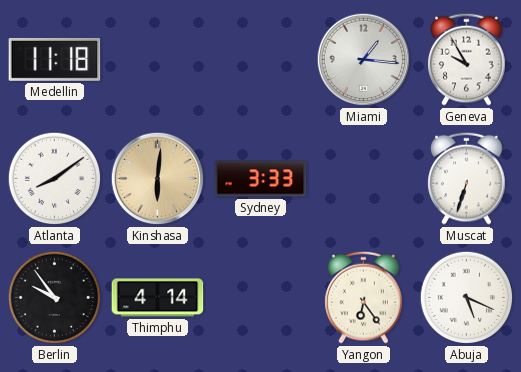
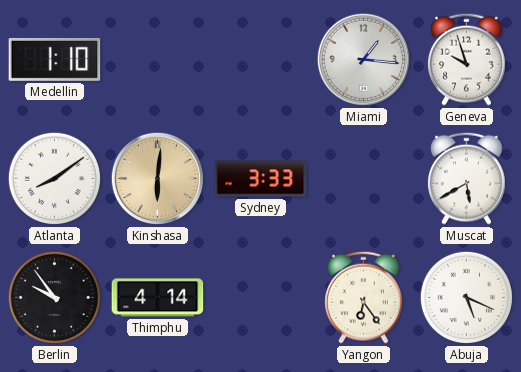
Medellin: 11:18 -> 1:10 (55, 59)
Geneva: 9:55 -> 9:57 (467, 59)
Muscat: 6:33 -> 5:40 (467, 178)
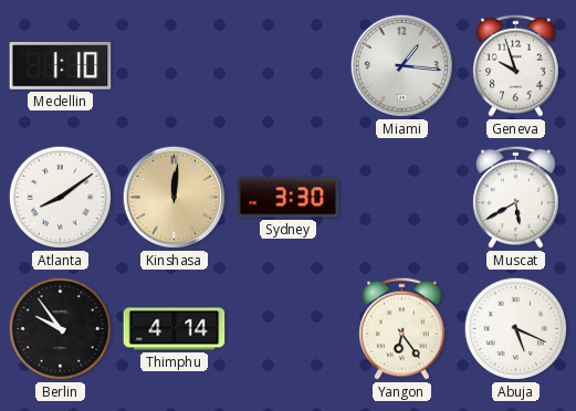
Kinshasa: 6:01 -> 12:01 (175, 198)
Sydney: 3:33 -> 3:30 (289, 198)
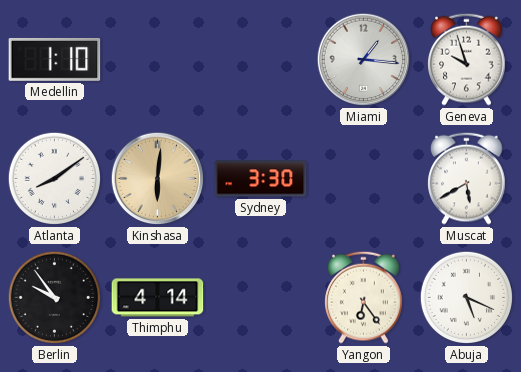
Kinshasa: 12:01 -> 6:01 (158, 179)
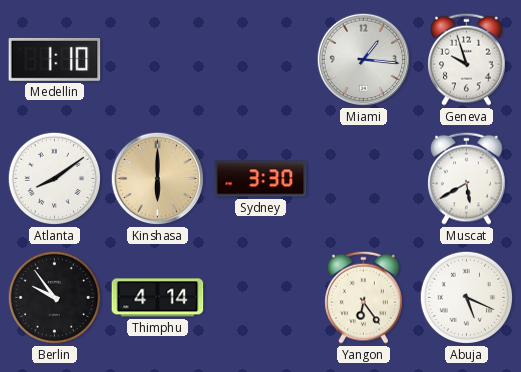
Kinshasa: 6:01 -> 6:00 (158, 179)
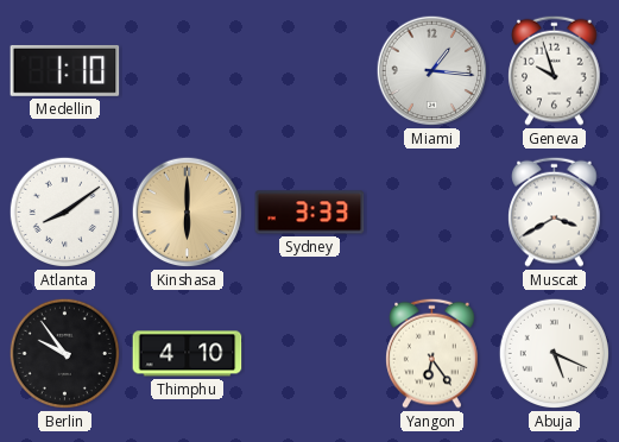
Sydney: 3:30 -> 3:33 (310, 213)
Muscat: 5:40 -> 3:40 (555, 211)
Thimphu: 4:14 -> 4:10 (188, 354)
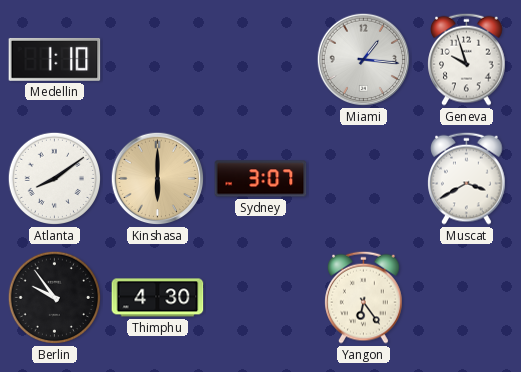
Sydney: 3:33 -> 3:07 (261, 179)
Thimphu: 4:10 -> 4:30 (158, 298)
Abuja: 5:19 -> none (555, 354)
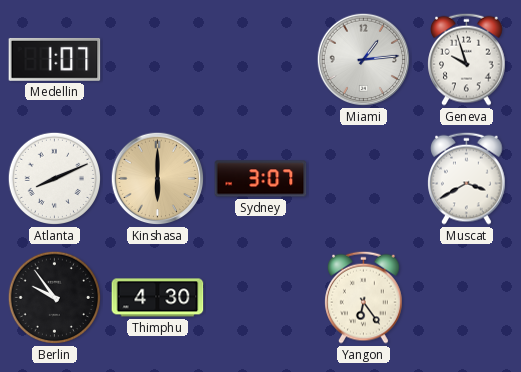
Medellin: 1:10 -> 1:07 (55, 59)
Miami: 1:16 -> 1:14 (364, 60)
Atlanta: 8:09 -> 8:11 (55, 179)
